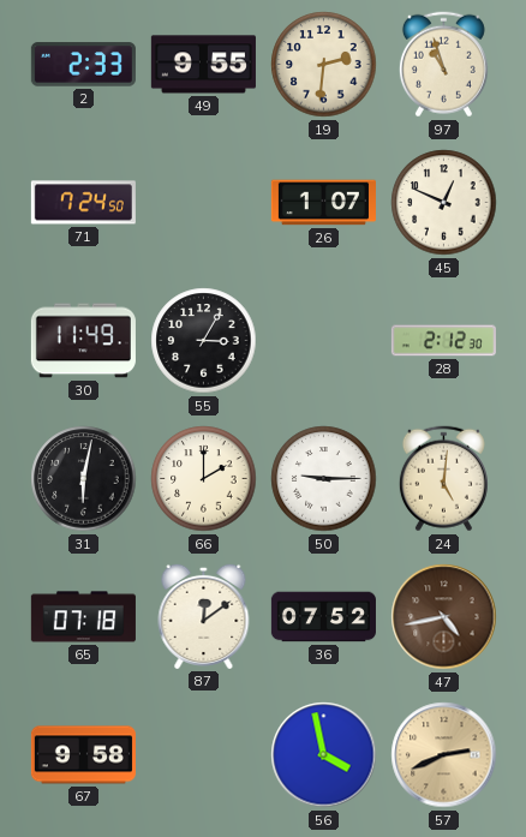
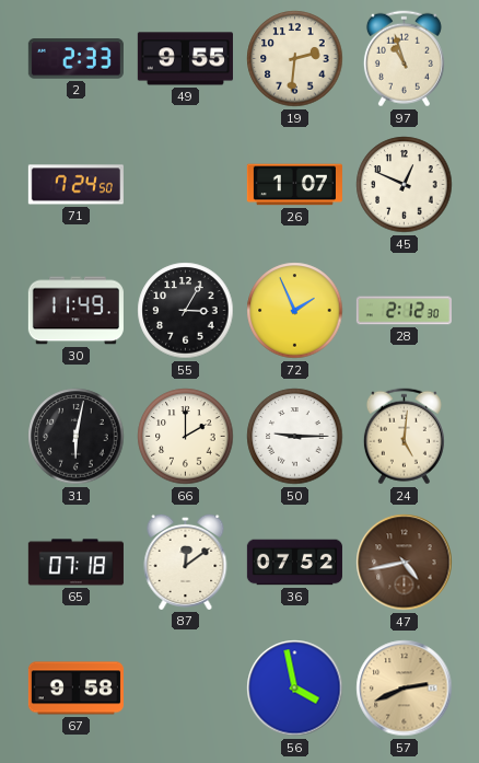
72: none -> 1:56 (295, 311)
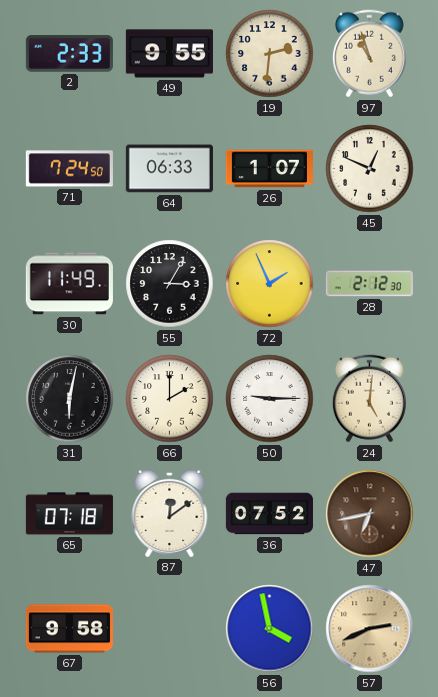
64: none -> 06:33 (169, 169)
47: 4:43 -> 6:43 (370, 514)
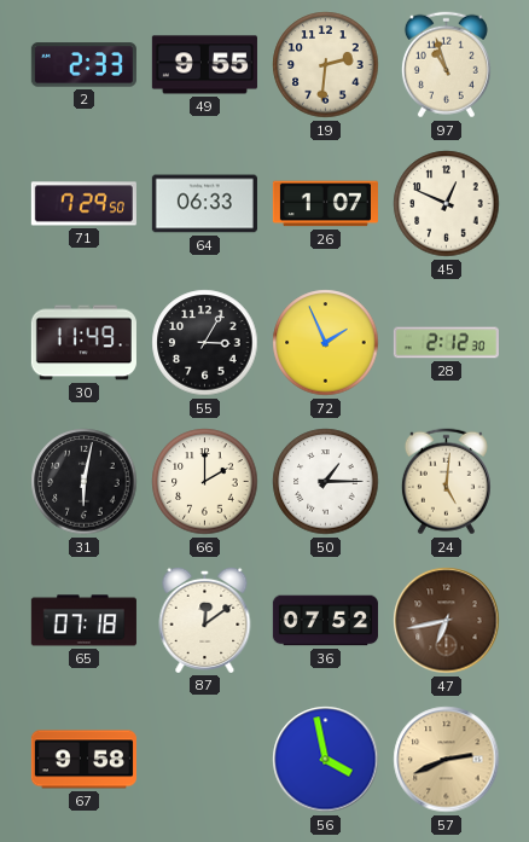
71: 7:24 -> 7:29 (83, 204)
50: 9:15 -> 1:15 (326, 482)
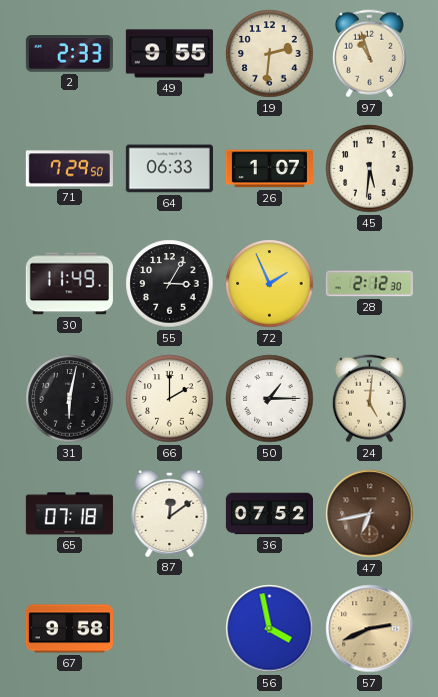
45: 12:49 -> 5:31 (370, 169)
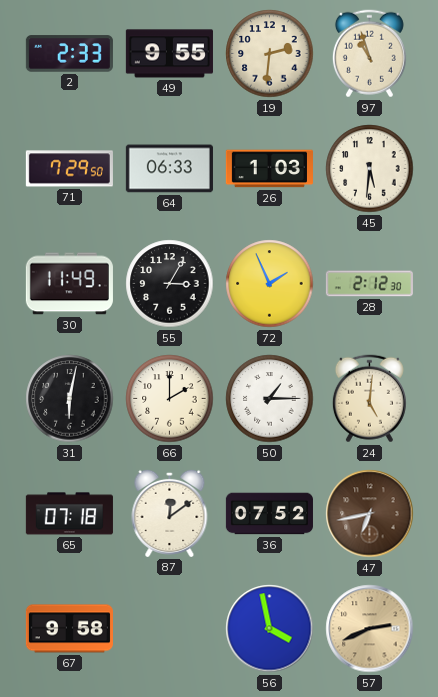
26: 1:07 -> 1:03 (269, 169)
